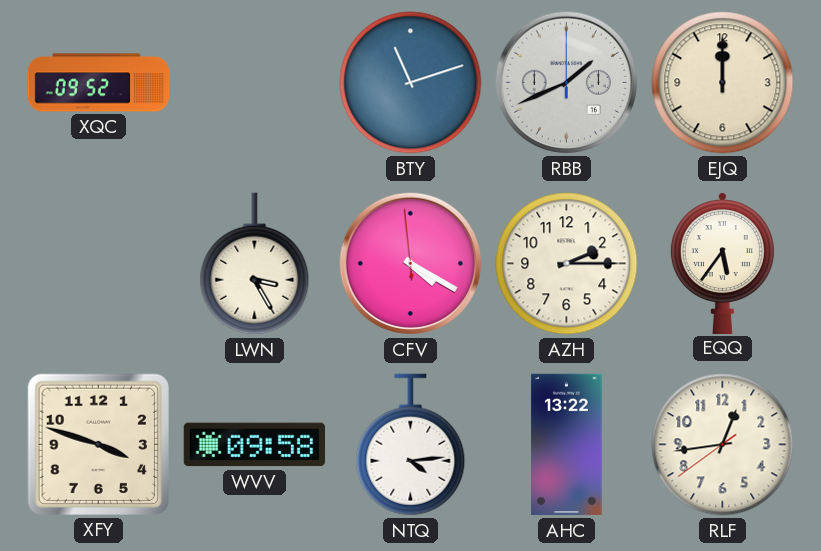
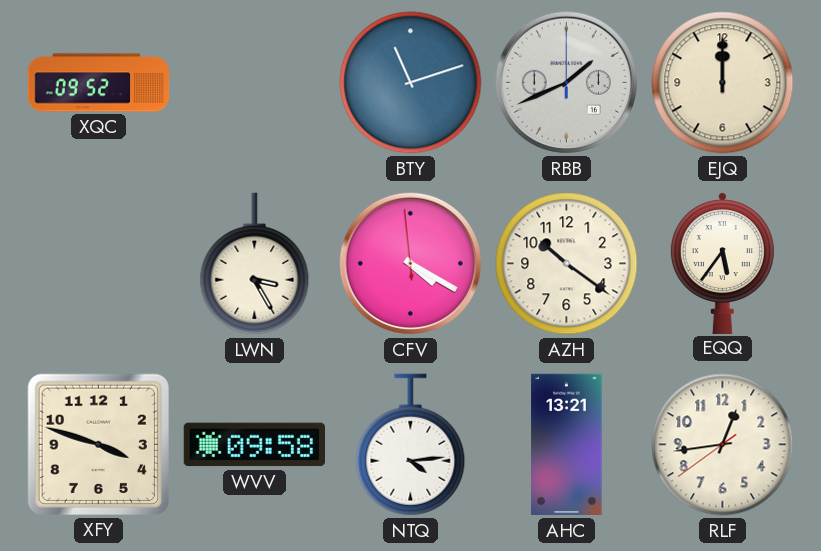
AZH: 2:15 -> 10:21 (567, 264)
AHC: 13:22 -> 13:21 (567, 445)
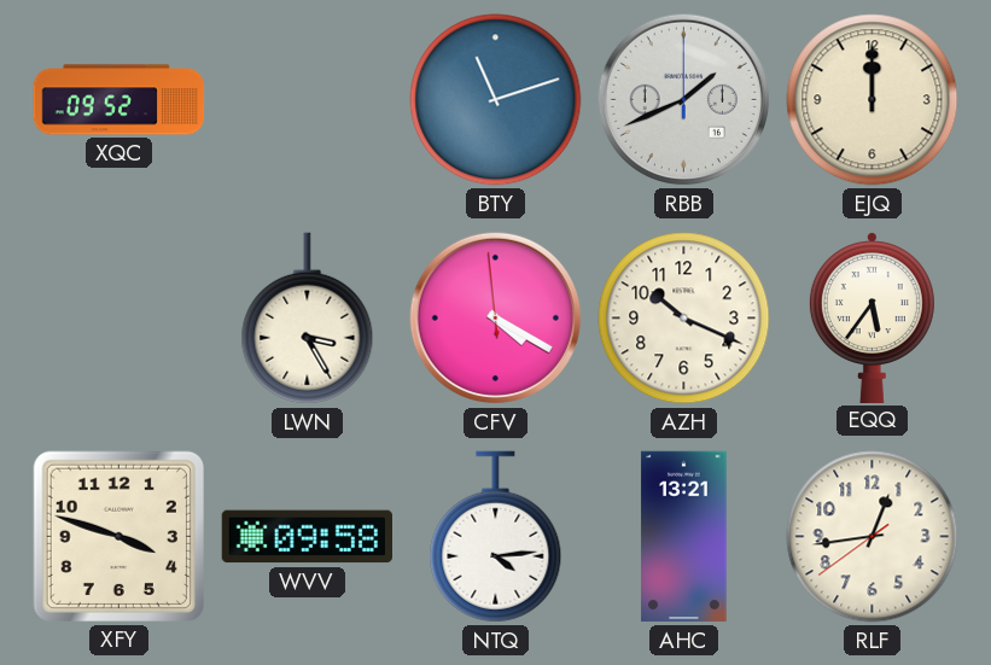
AZH: 10:21 -> 10:19 (684, 319)
